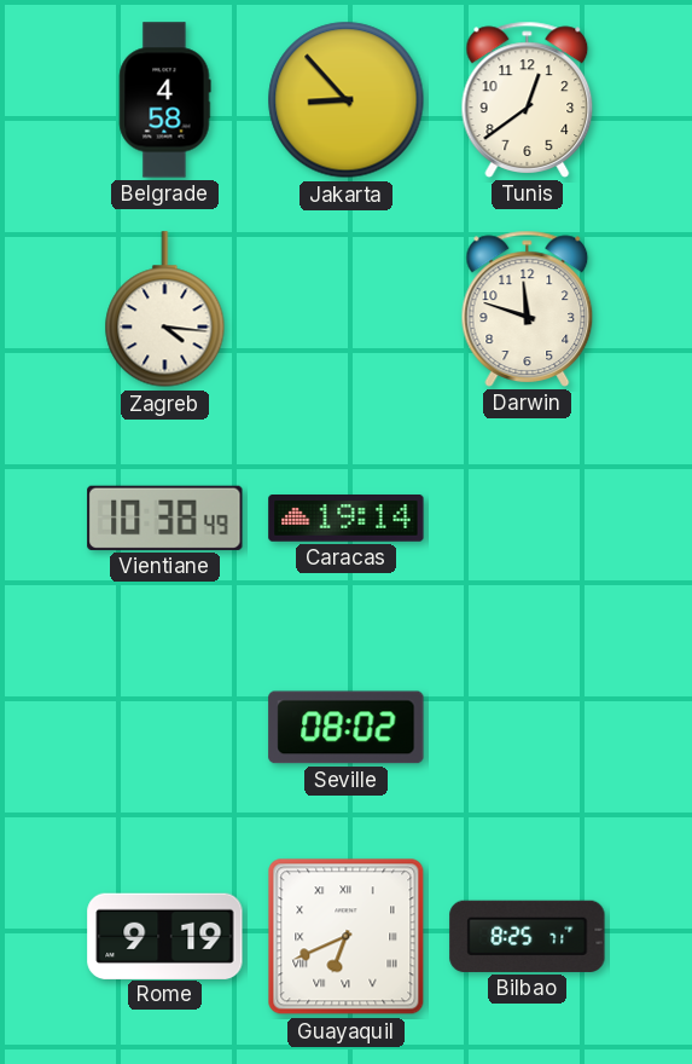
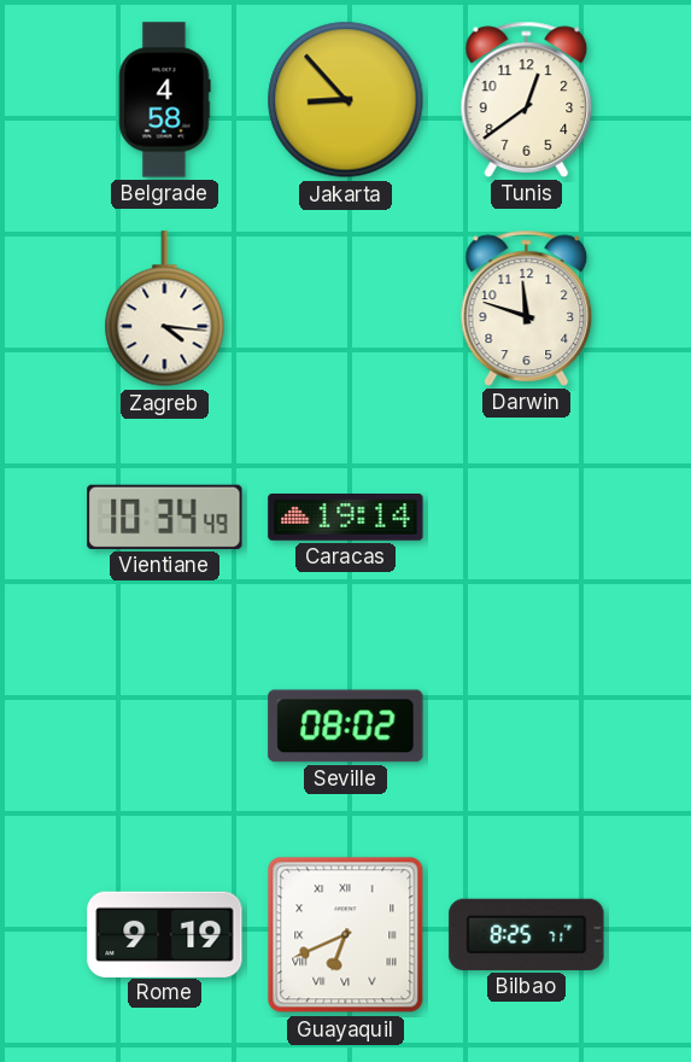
Vientiane: 10:38 -> 10:34 (165, 517)
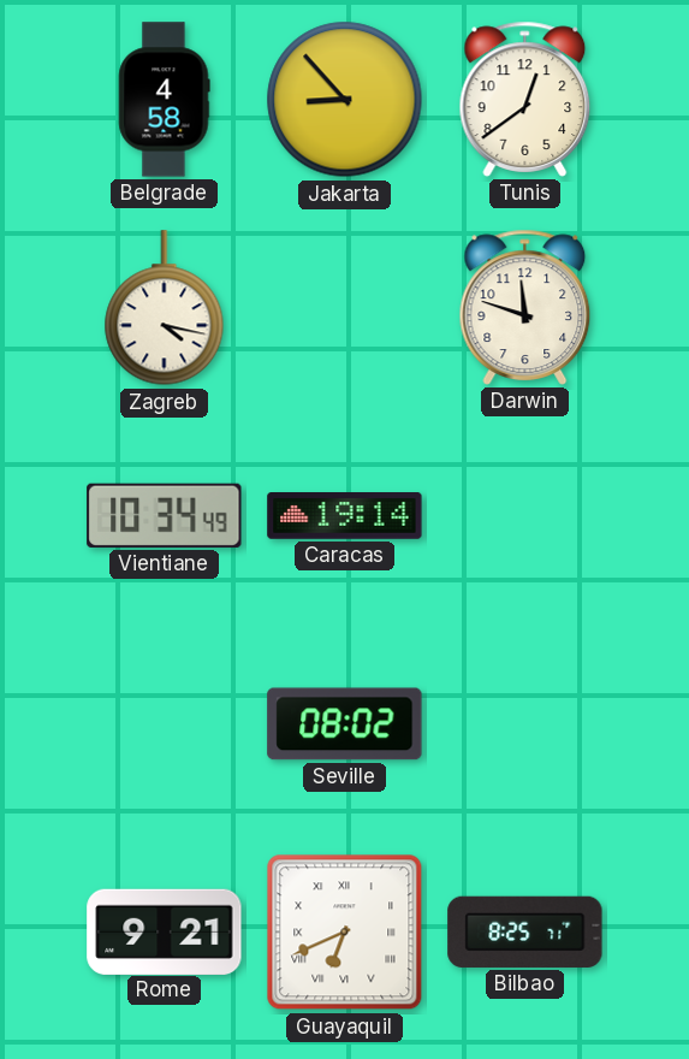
Zagreb: 4:16 -> 4:17 (165, 308)
Rome: 9:19 -> 9:21 (165, 931)
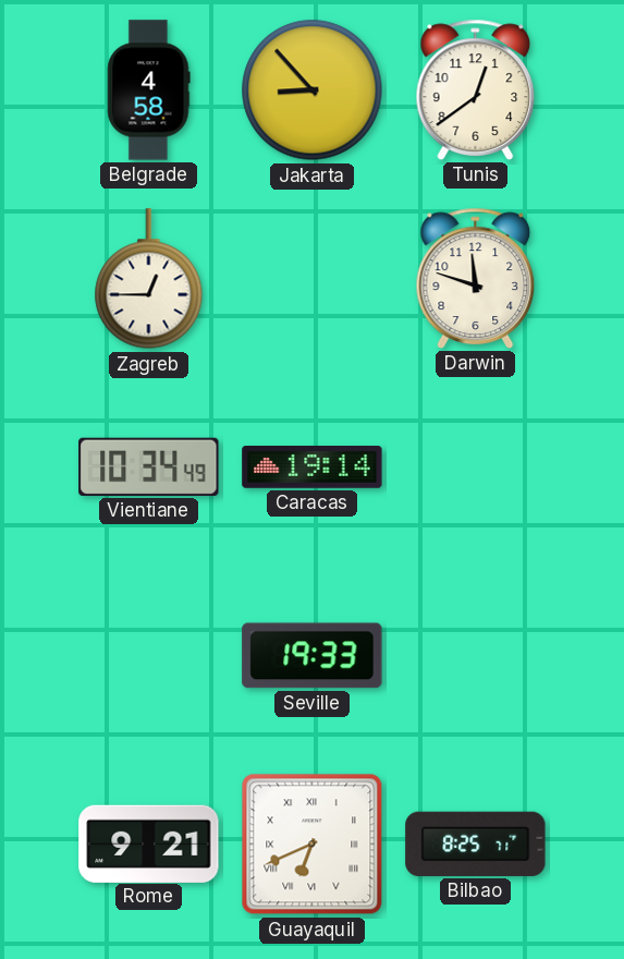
Zagreb: 4:17 -> 12:45 (149, 279)
Seville: 08:02 -> 19:33 (313, 656)
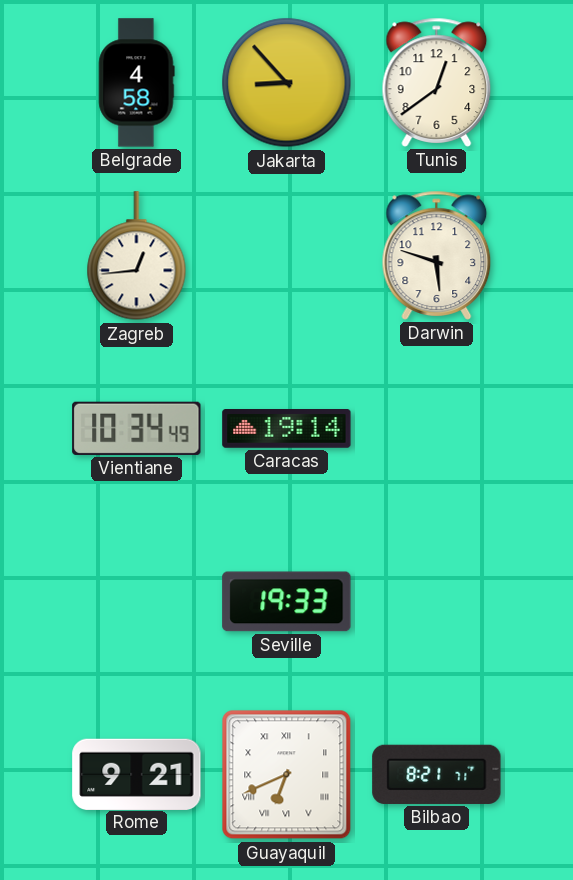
Zagreb: 12:45 -> 12:44 (137, 256)
Darwin: 11:48 -> 5:48 (437, 255)
Bilbao: 8:25 -> 8:21 (437, 774)
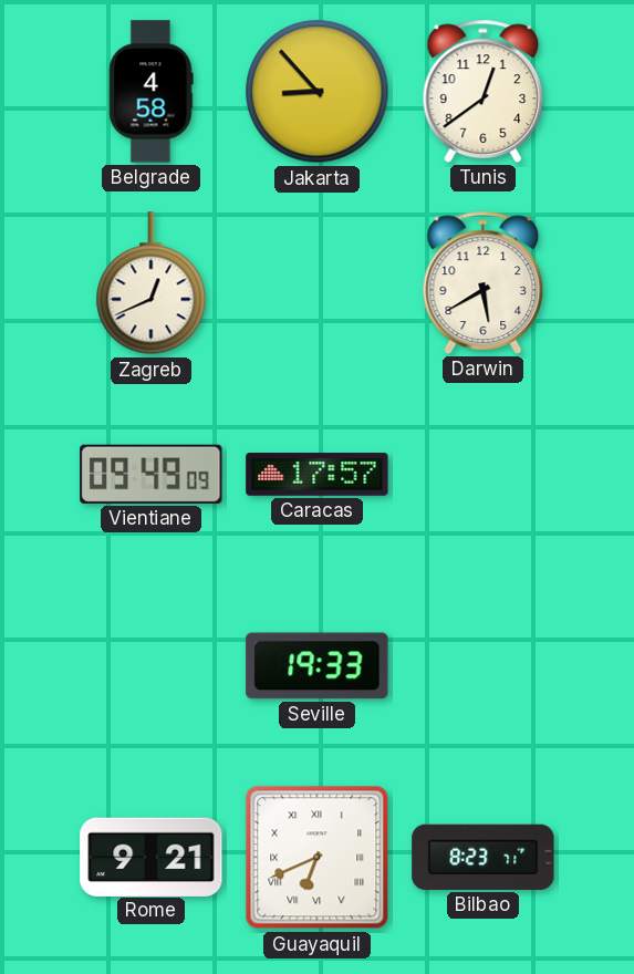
Zagreb: 12:44 -> 12:41 (152, 283)
Darwin: 5:48 -> 5:40 (484, 282)
Vientiane: 10:34 -> 09:49 (152, 474)
Caracas: 19:14 -> 17:57 (318, 475)
Bilbao: 8:21 -> 8:23 (484, 857)
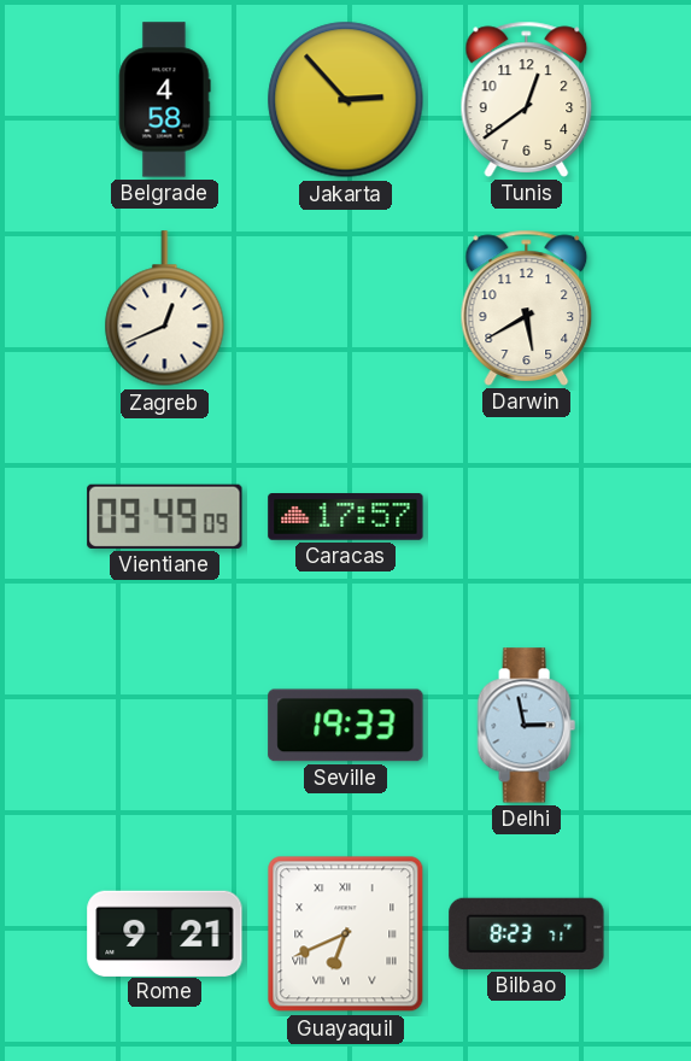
Jakarta: 8:53 -> 2:53 (346, 100)
Delhi: none -> 2:58 (526, 726)
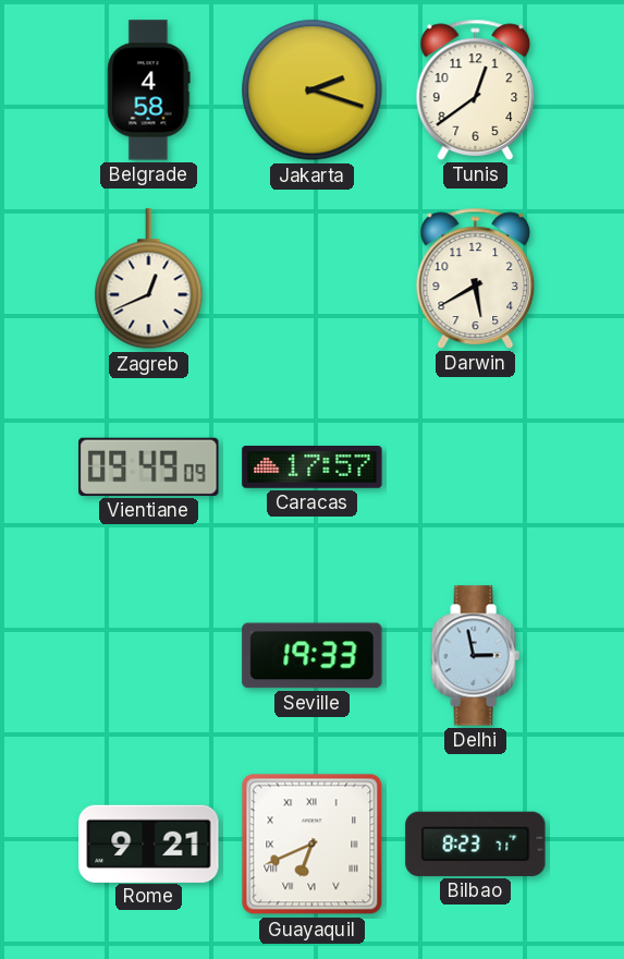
Jakarta: 2:53 -> 2:18 (313, 90)
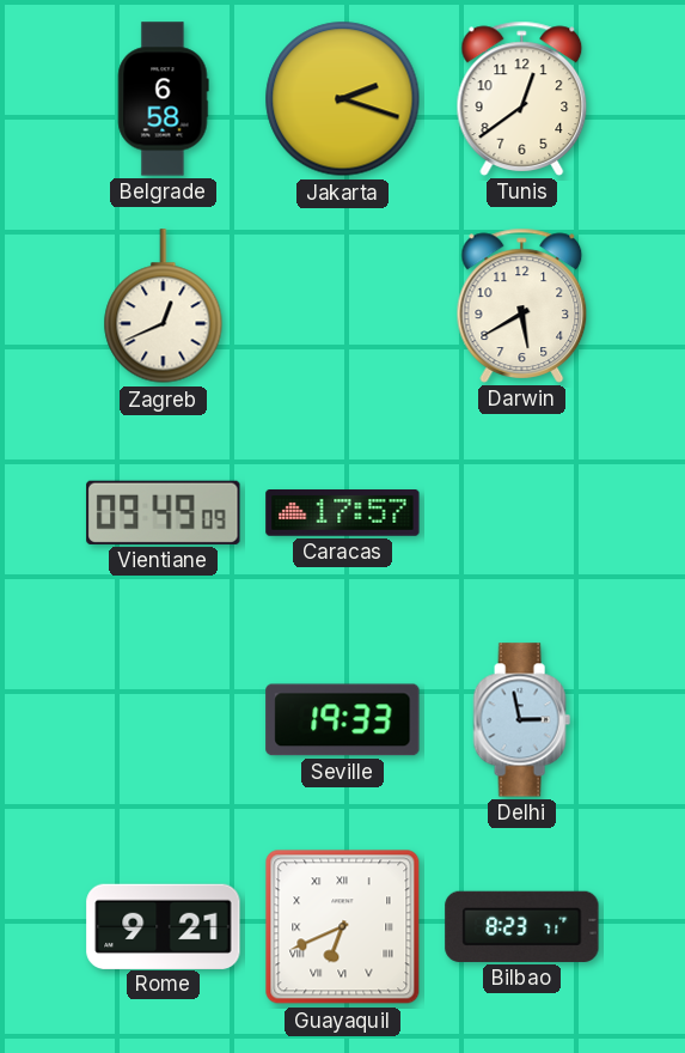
Belgrade: 4:58 -> 6:58 (164, 99)
